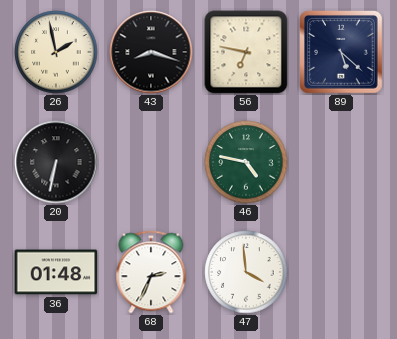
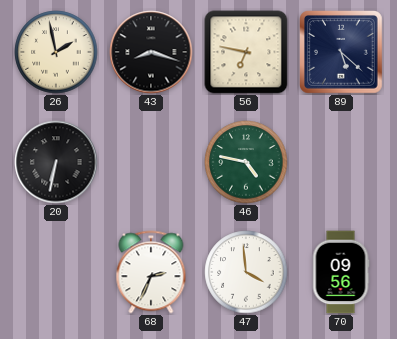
36: 01:48 -> none (56, 272)
70: none -> 09:56 (341, 272)
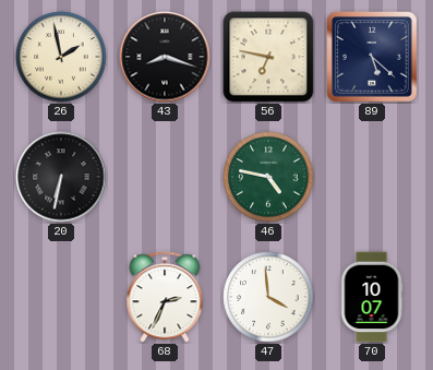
70: 09:56 -> 10:07 (372, 297)
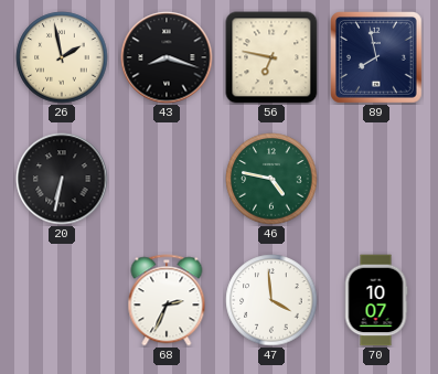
89: 5:22 -> 7:58 (377, 58)
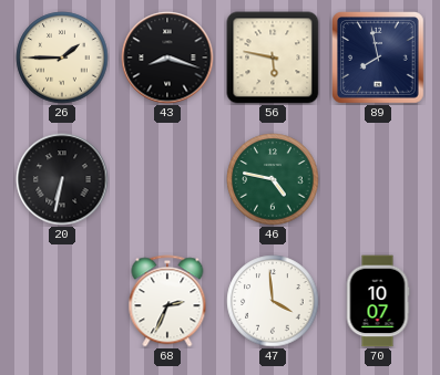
26: 1:58 -> 1:45 (62, 58)
56: 6:47 -> 5:47 (273, 58)
